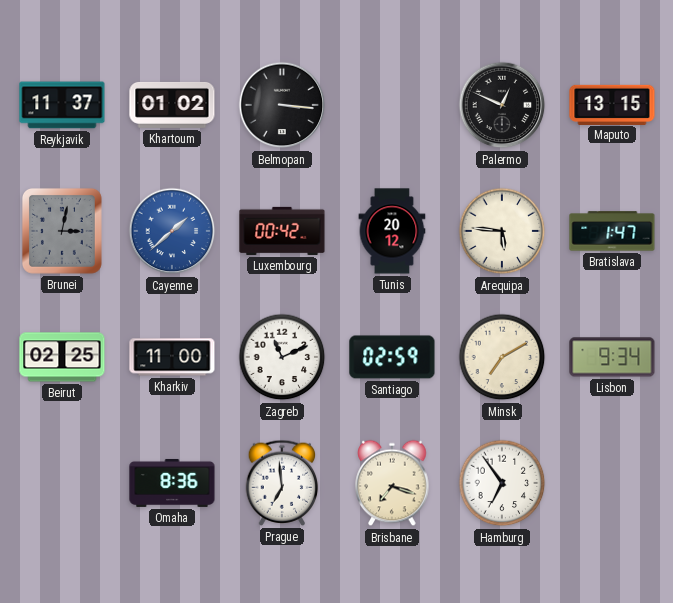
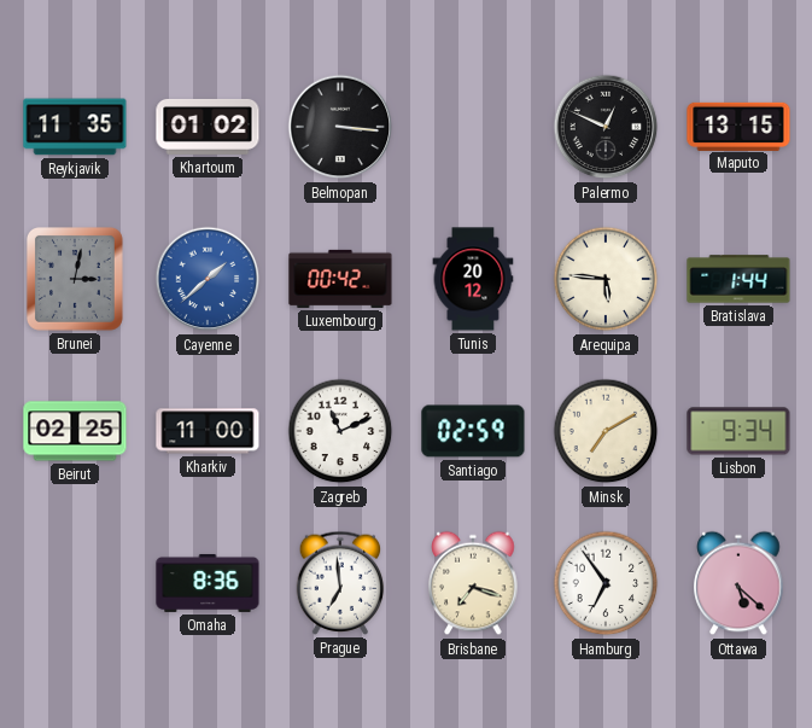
Reykjavik: 11:37 -> 11:35 (75, 127)
Bratislava: 1:47 -> 1:44 (738, 279)
Ottawa: none -> 5:22 (738, 583)
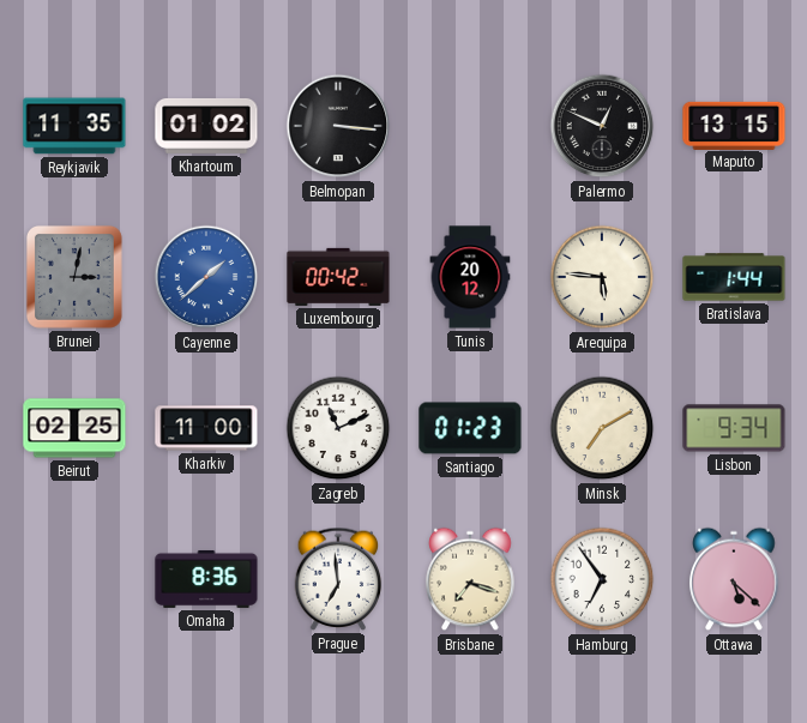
Santiago: 02:59 -> 01:23 (470, 428)
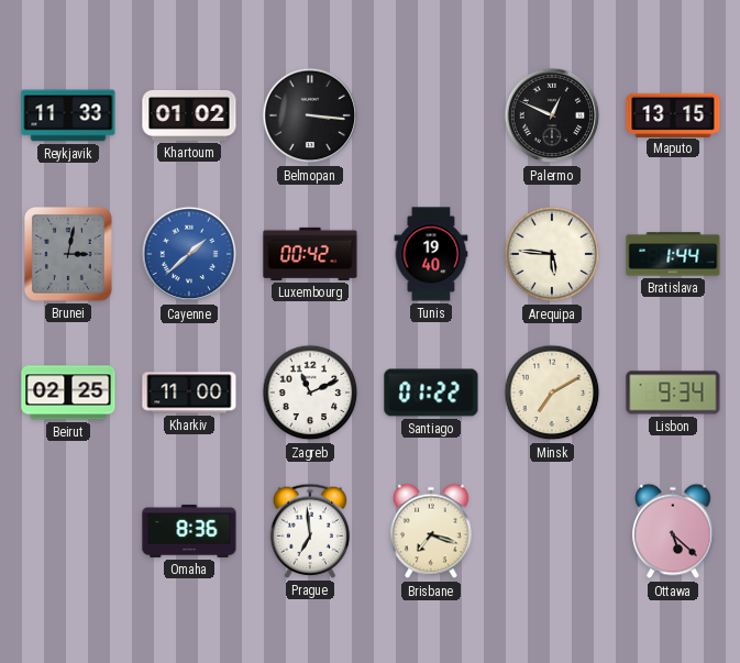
Reykjavik: 11:35 -> 11:33 (68, 115)
Tunis: 20:12 -> 19:40 (431, 254)
Santiago: 01:23 -> 01:22 (431, 393)
Hamburg: 6:54 -> none (602, 579)
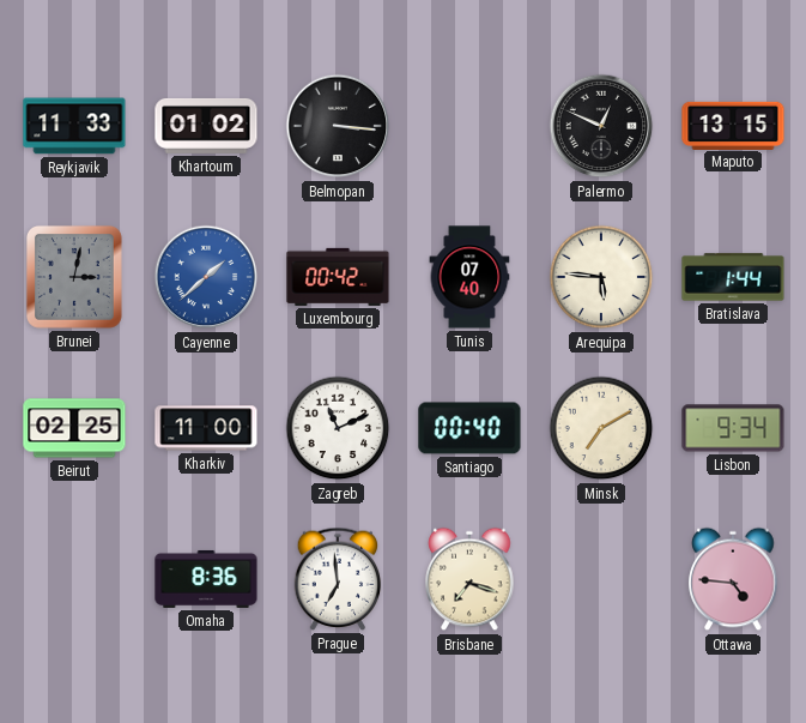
Tunis: 19:40 -> 07:40 (469, 277)
Santiago: 01:22 -> 00:40 (469, 428)
Ottawa: 5:22 -> 4:46 (733, 579)
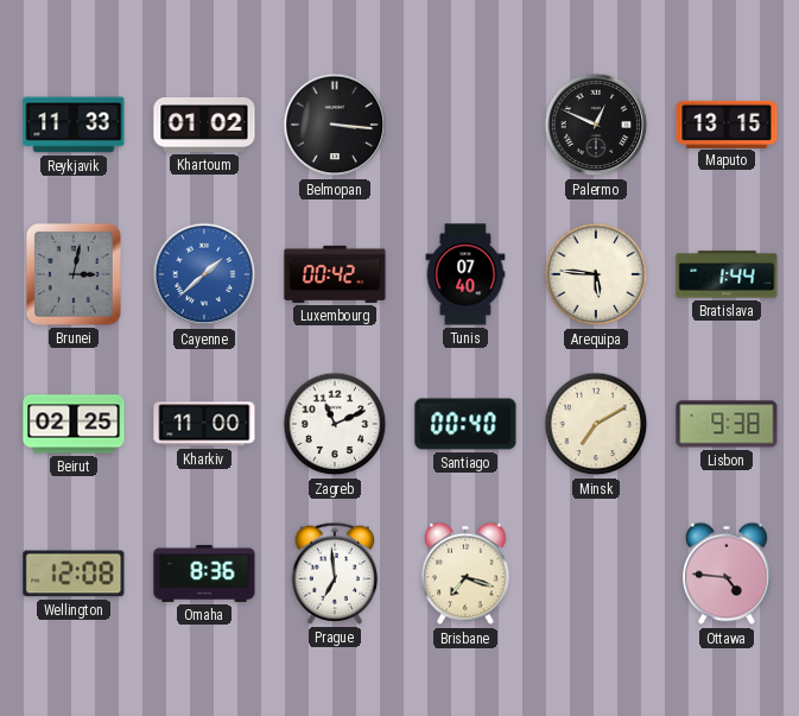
Lisbon: 9:34 -> 9:38 (727, 424)
Wellington: none -> 12:08 (74, 574)
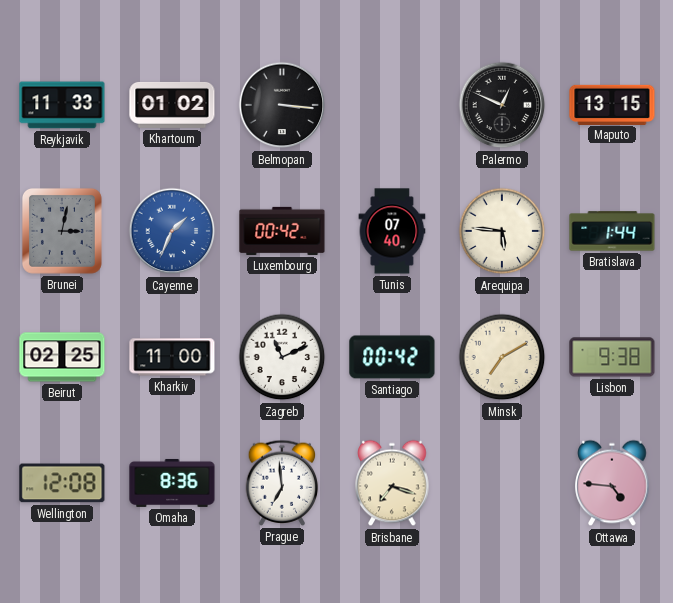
Cayenne: 1:38 -> 1:34 (172, 231)
Santiago: 00:40 -> 00:42 (392, 357)
